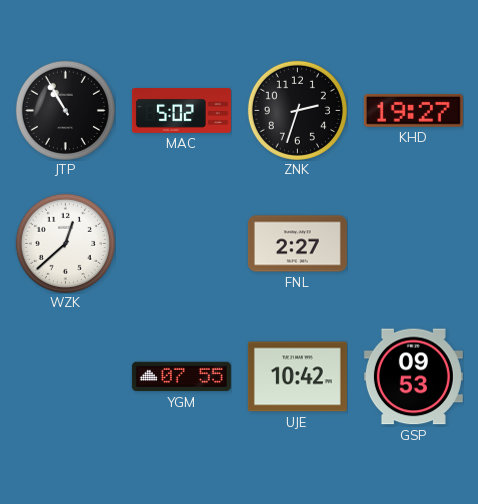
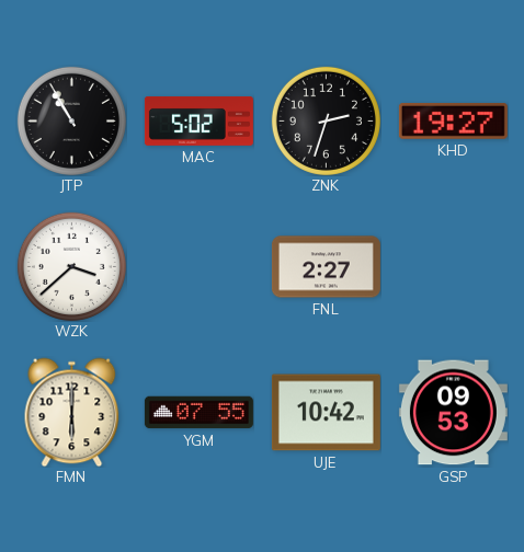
WZK: 12:38 -> 3:38 (71, 266)
FMN: none -> 6:00 (72, 412)
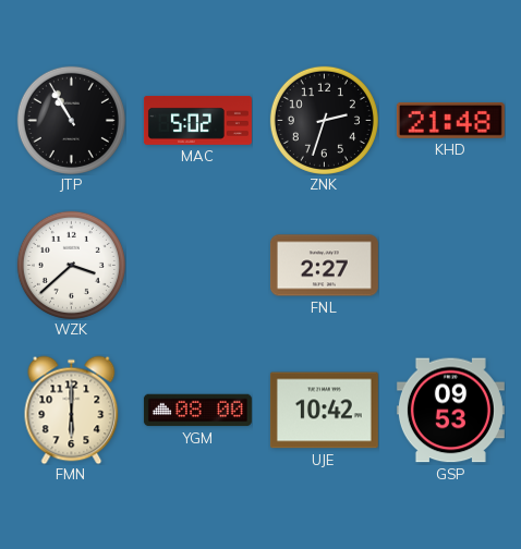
KHD: 19:27 -> 21:48 (450, 120)
YGM: 07:55 -> 08:00 (197, 411)
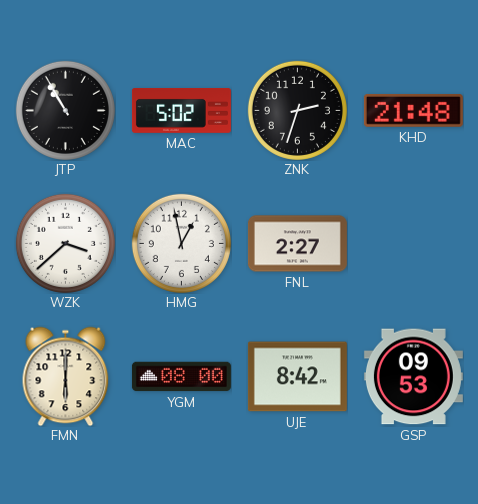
HMG: none -> 12:58 (181, 243)
UJE: 10:42 -> 8:42 (297, 377)
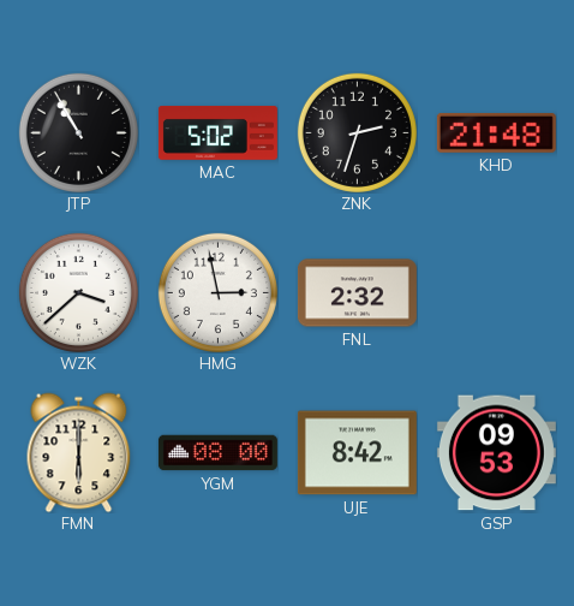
HMG: 12:58 -> 2:58 (217, 292)
FNL: 2:27 -> 2:32 (357, 293)
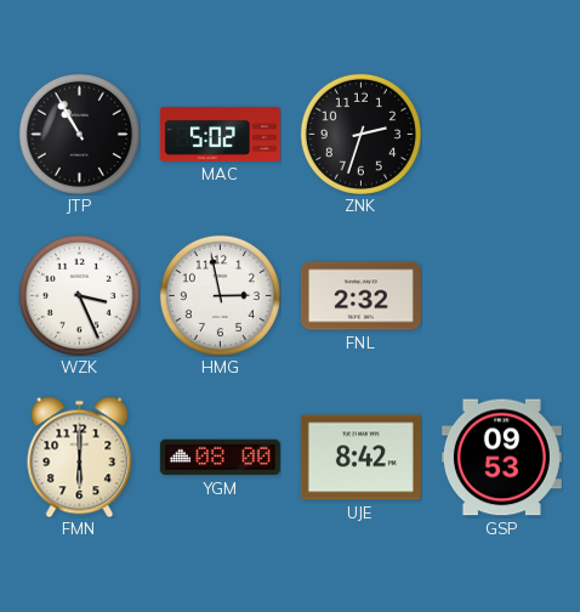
KHD: 21:48 -> none (496, 132)
WZK: 3:38 -> 3:26 (79, 295)
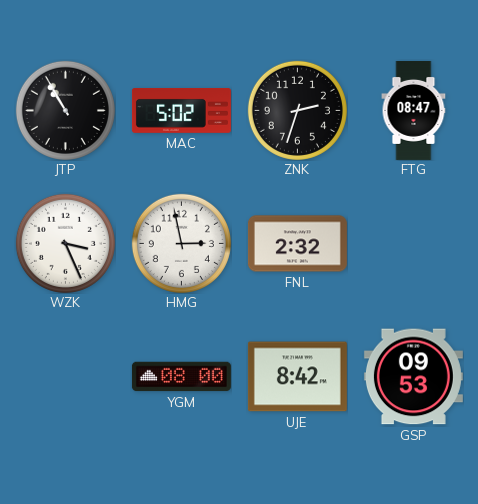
FTG: none -> 08:47 (414, 110)
FMN: 6:00 -> none (80, 457)
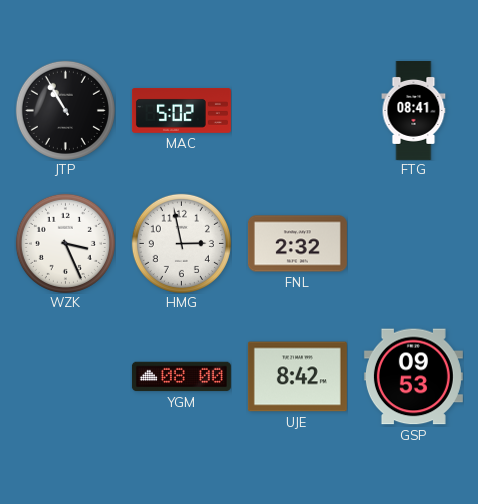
ZNK: 2:33 -> none (297, 110)
FTG: 08:47 -> 08:41 (414, 110)
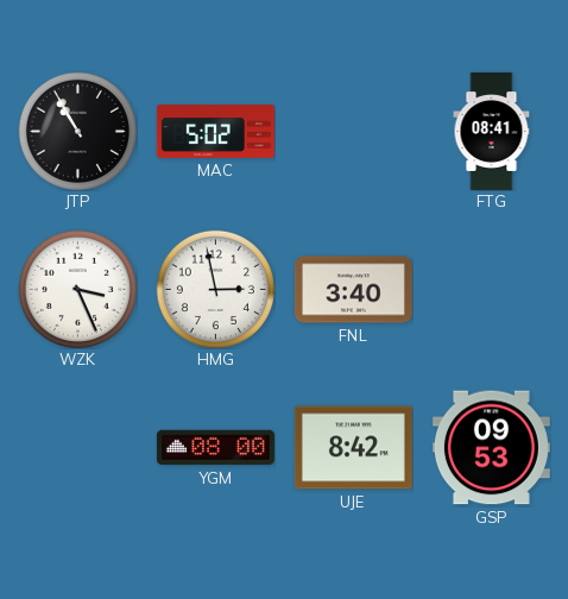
FNL: 2:32 -> 3:40 (353, 290)
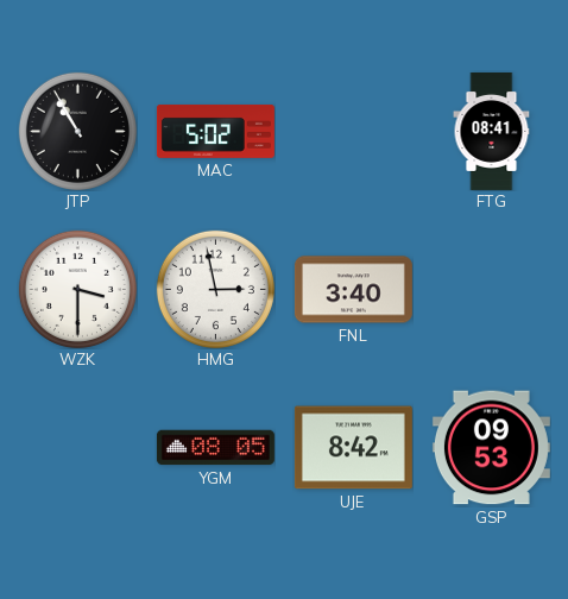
WZK: 3:26 -> 3:30 (77, 289)
YGM: 08:00 -> 08:05 (215, 448)
